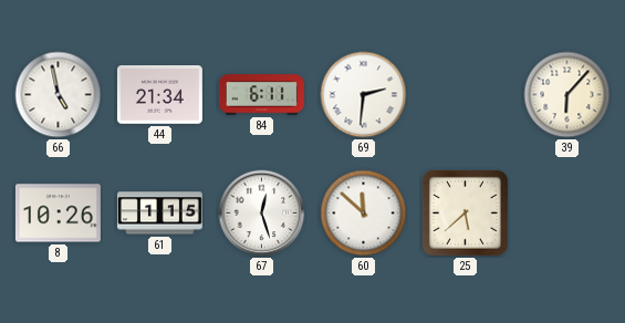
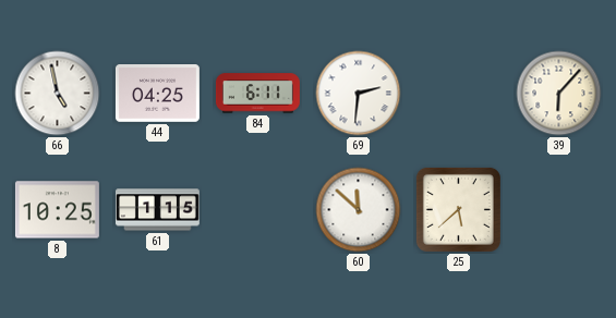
44: 21:34 -> 04:25 (157, 94)
8: 10:26 -> 10:25 (57, 210)
67: 12:27 -> none (262, 213)
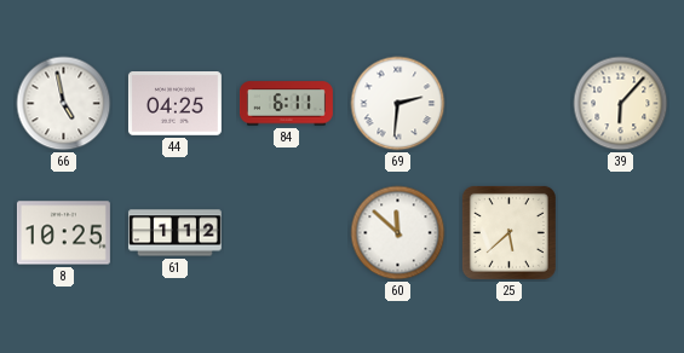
61: 1:15 -> 1:12 (174, 233)
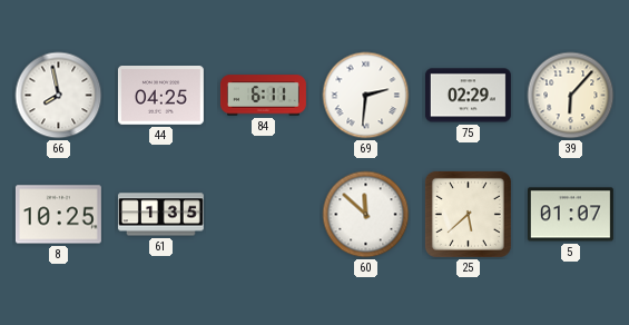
66: 4:58 -> 7:58 (59, 96)
75: none -> 02:29 (468, 96)
61: 1:12 -> 1:35 (160, 215)
5: none -> 01:07 (570, 215)
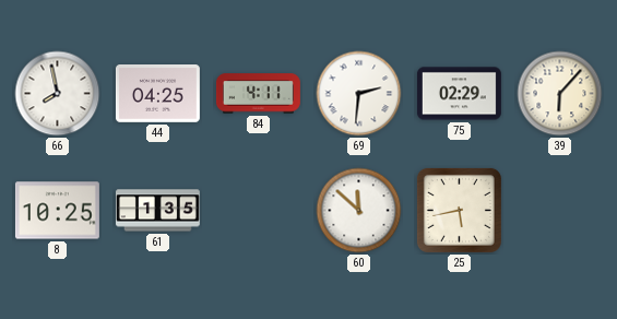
84: 6:11 -> 4:11 (258, 94)
25: 5:38 -> 5:43 (459, 210)
5: 01:07 -> none (570, 215)
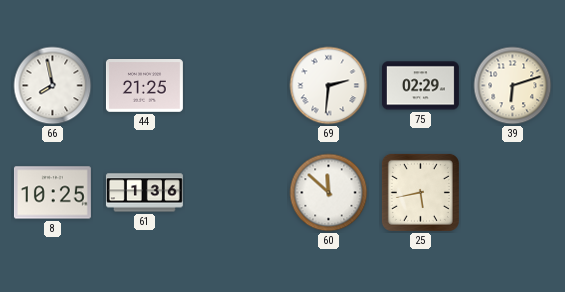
44: 04:25 -> 21:25 (144, 86)
84: 4:11 -> none (258, 94)
39: 6:07 -> 6:12 (513, 86)
61: 1:35 -> 1:36 (144, 193)
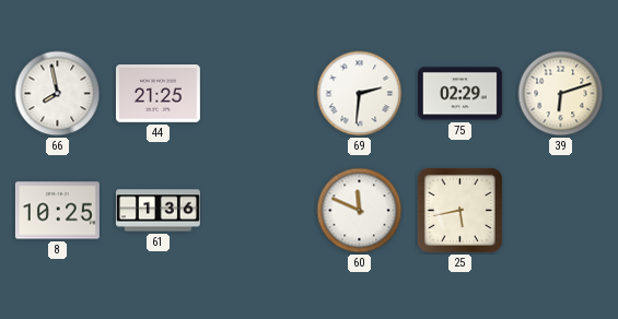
60: 11:52 -> 11:49 (360, 211)
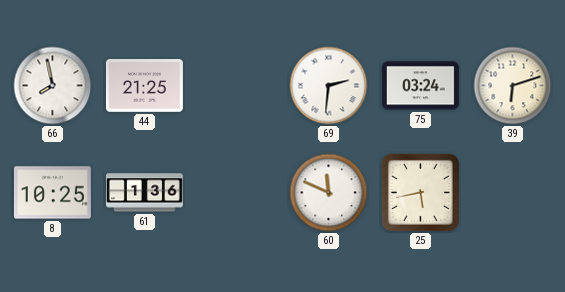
75: 02:29 -> 03:24 (420, 86)
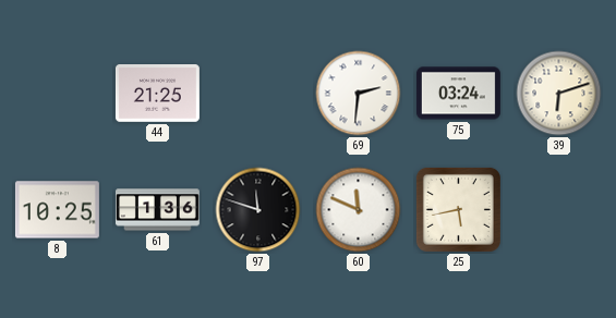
66: 7:58 -> none (53, 86)
97: none -> 11:48 (258, 210)
